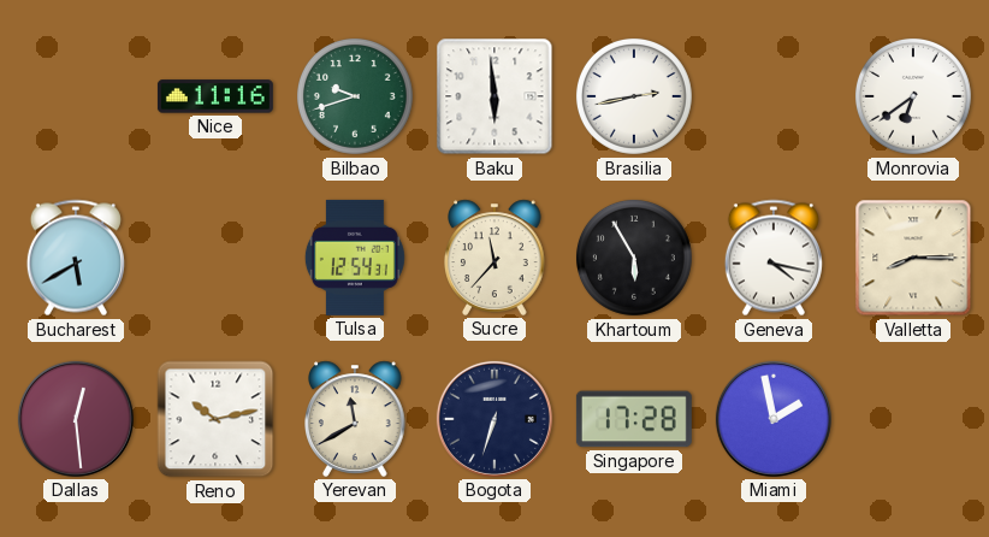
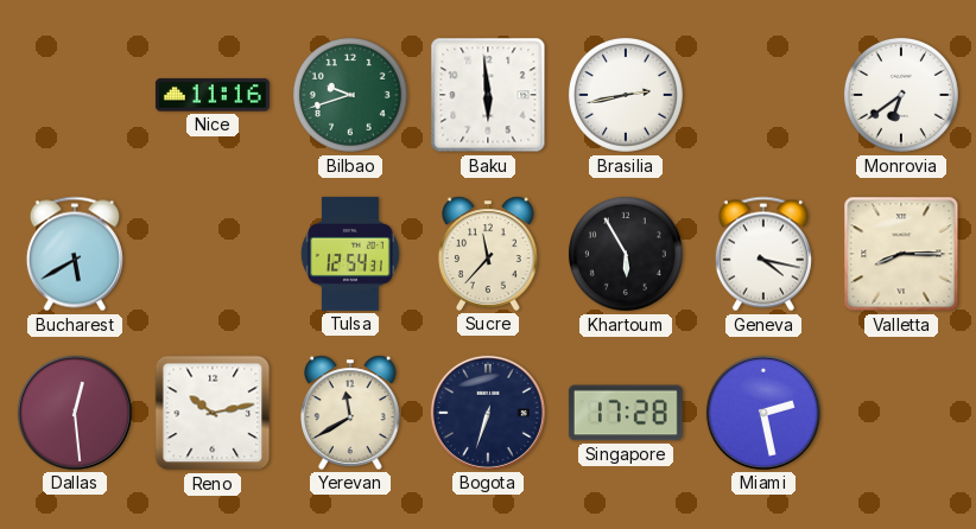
Miami: 1:58 -> 2:28 (763, 413)
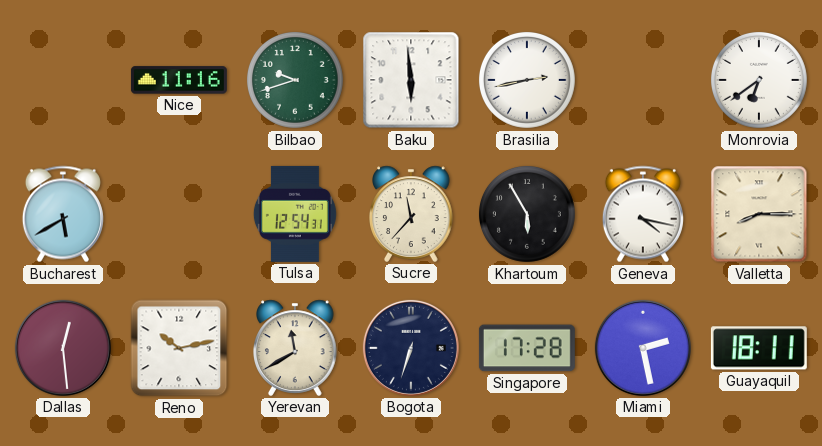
Guayaquil: none -> 18:11 (759, 348)
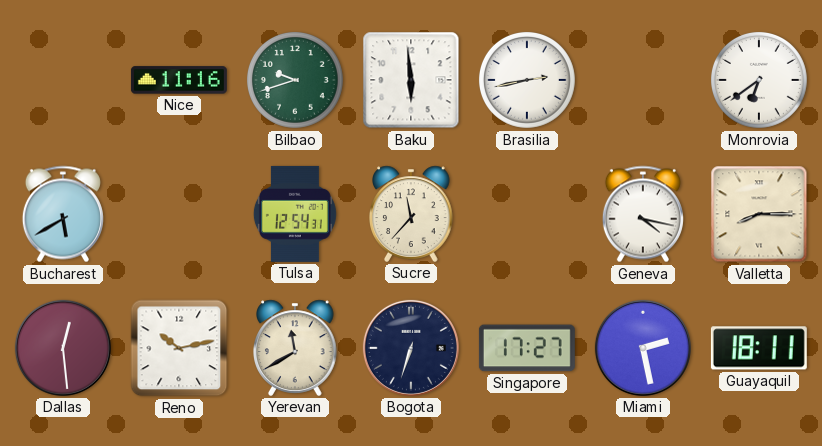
Khartoum: 5:55 -> none (527, 214)
Singapore: 17:28 -> 17:27 (527, 348)
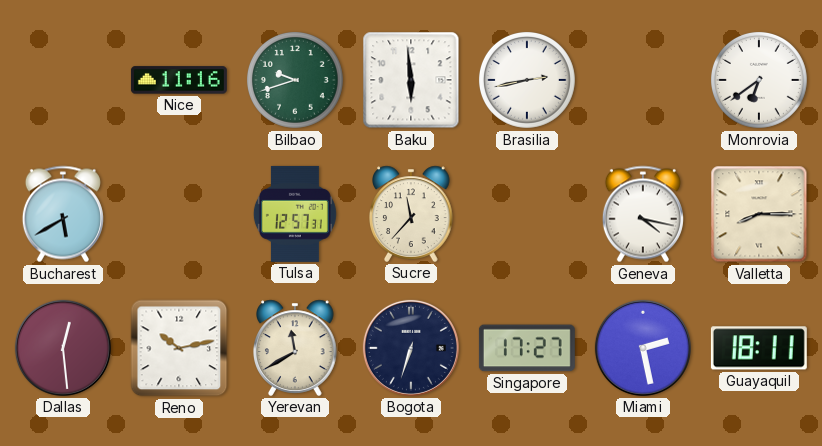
Tulsa: 12:54 -> 12:57 (295, 214)
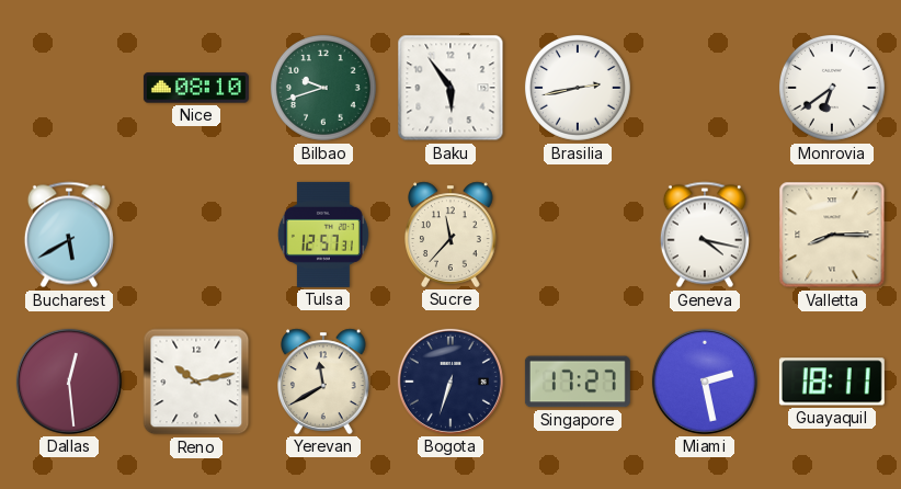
Nice: 11:16 -> 08:10 (196, 88)
Baku: 5:59 -> 5:54 (450, 88)
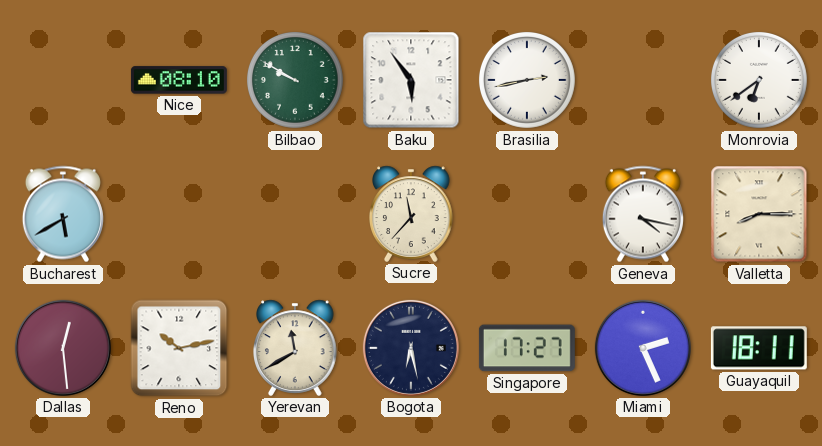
Bilbao: 9:42 -> 9:50 (295, 80)
Tulsa: 12:57 -> none (323, 235)
Bogota: 6:33 -> 6:28 (411, 348)
Miami: 2:28 -> 2:26 (643, 348)
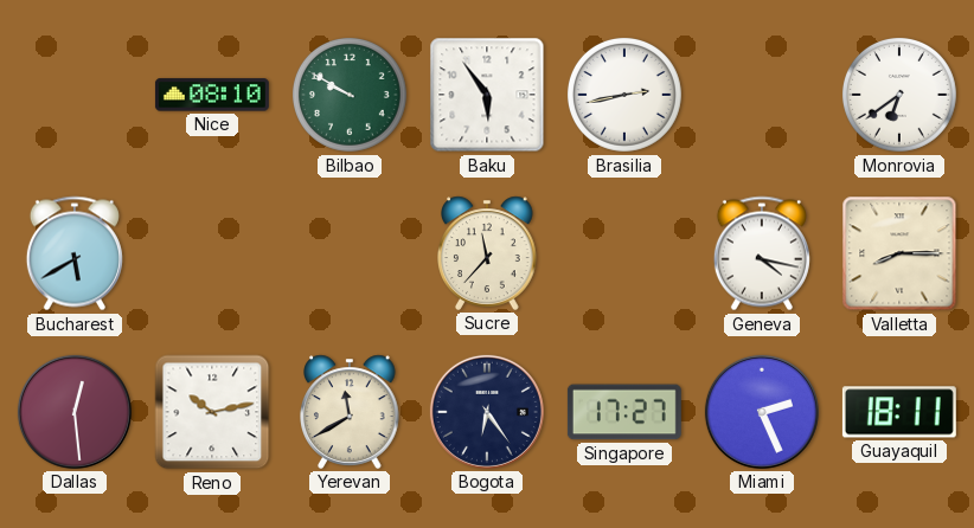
Bogota: 6:28 -> 6:24 (487, 412)
